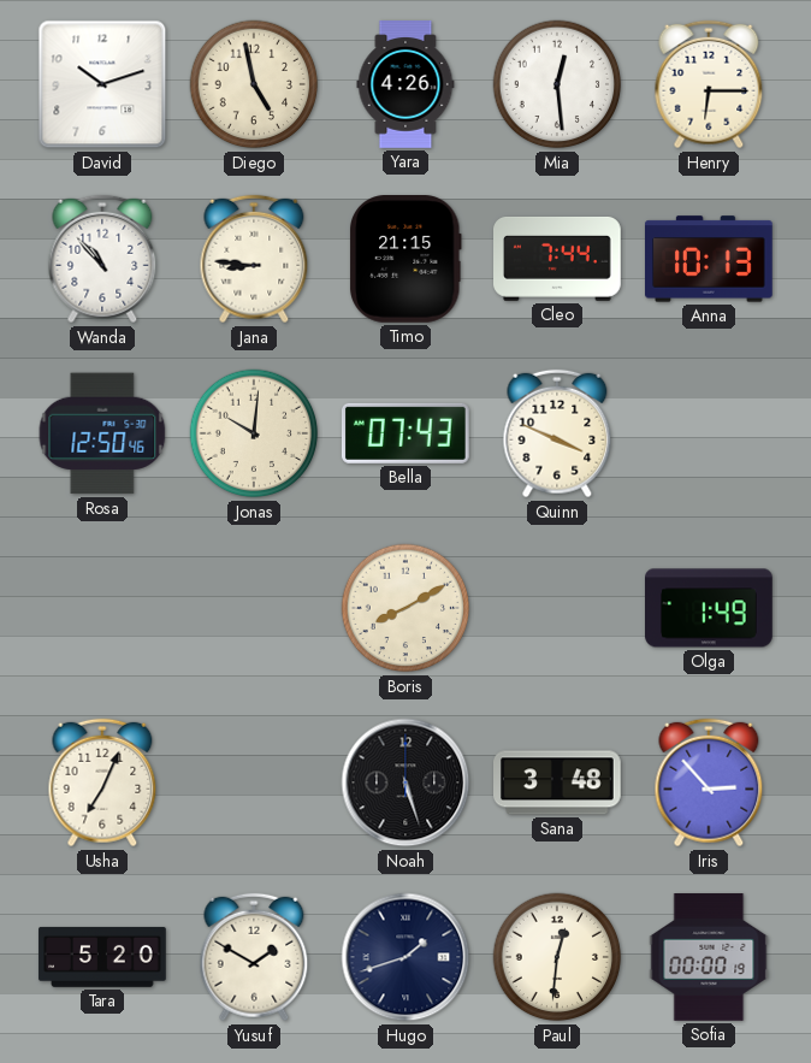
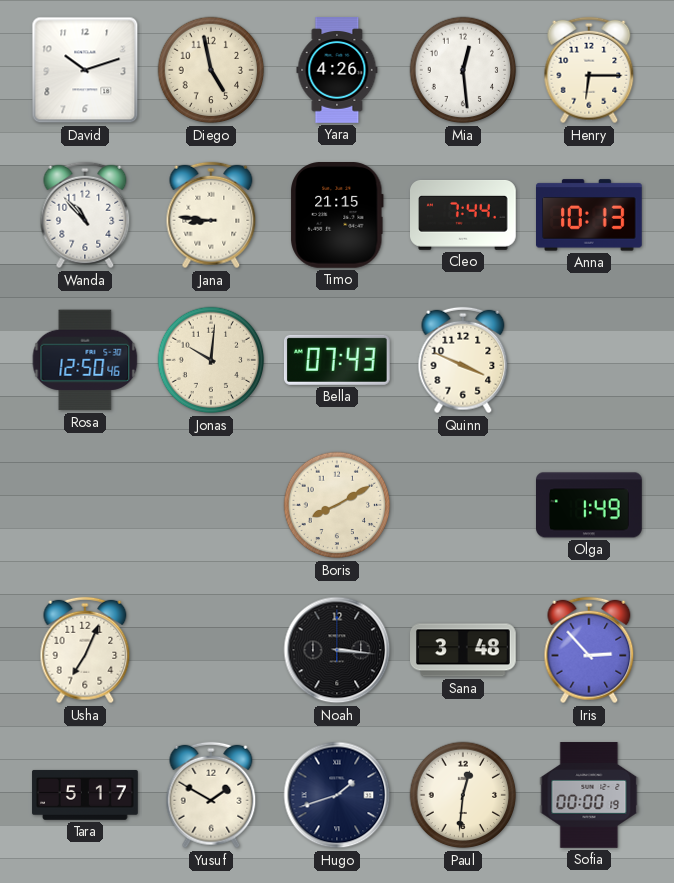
Noah: 5:27 -> 3:16 (337, 650)
Tara: 5:20 -> 5:17 (85, 795)
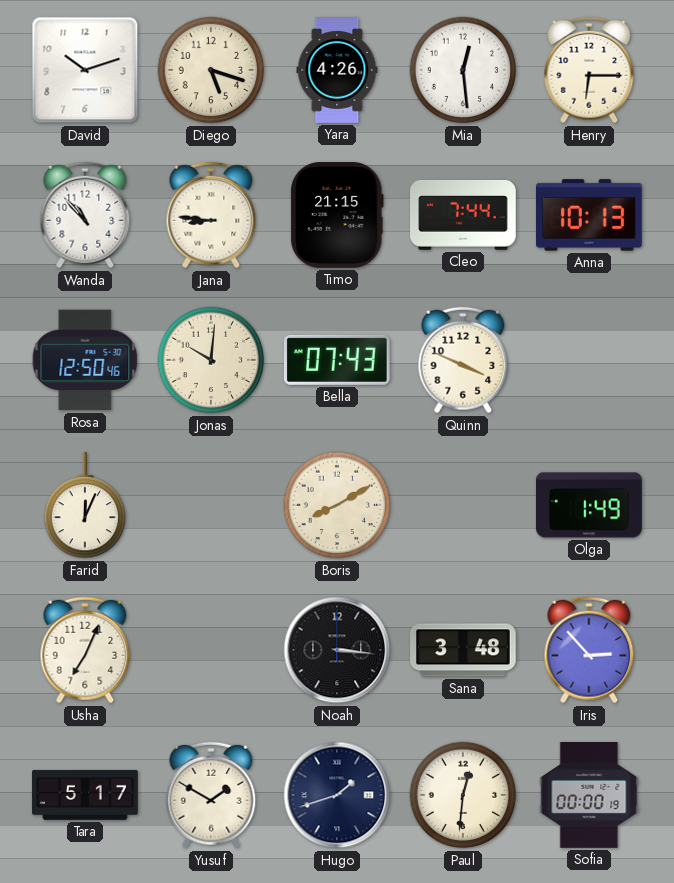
Diego: 4:58 -> 5:18 (211, 70)
Farid: none -> 12:04 (85, 506)
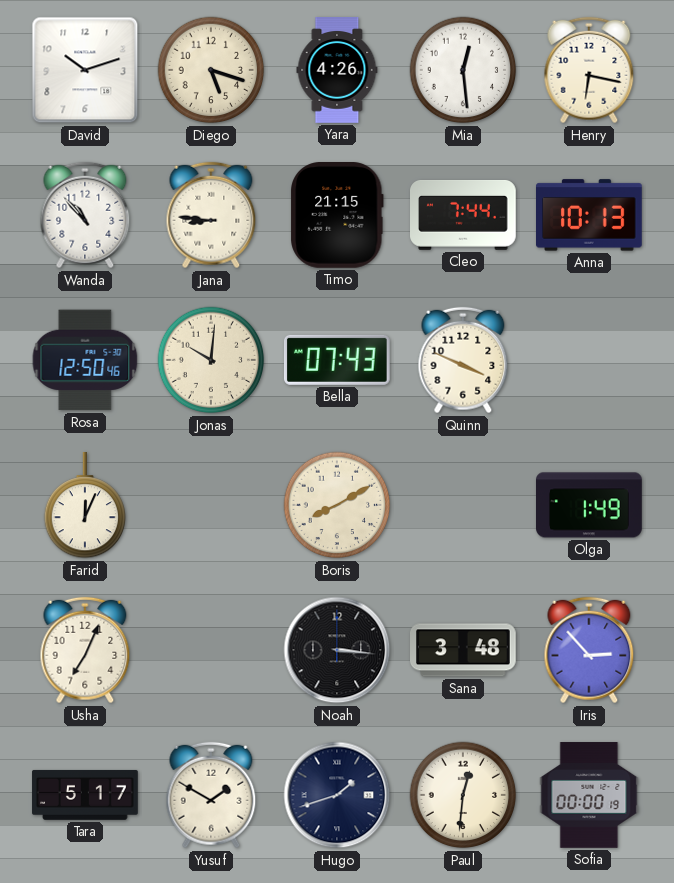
Henry: 6:15 -> 6:17 (589, 70)
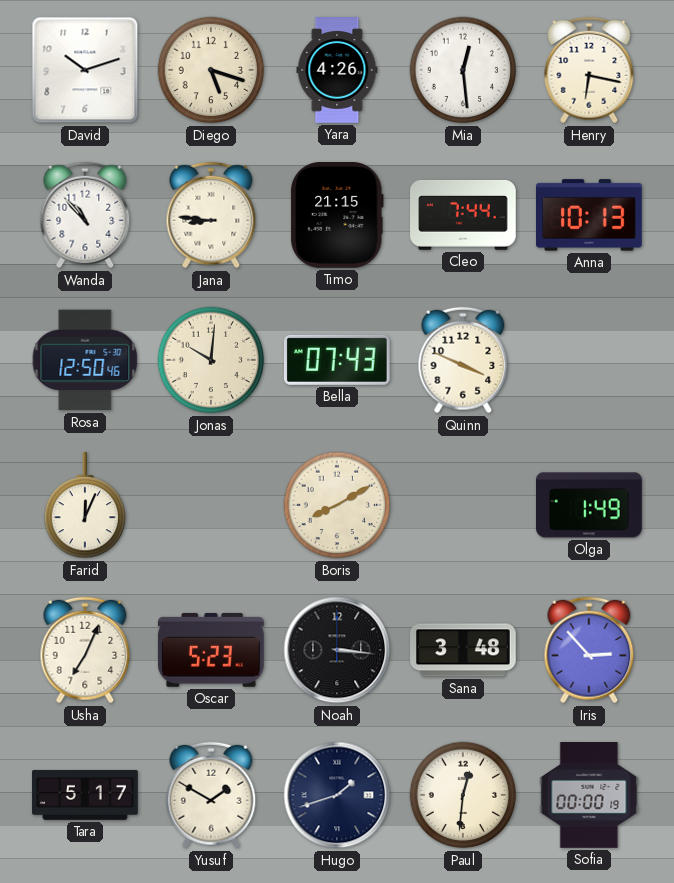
Oscar: none -> 5:23 (211, 650)
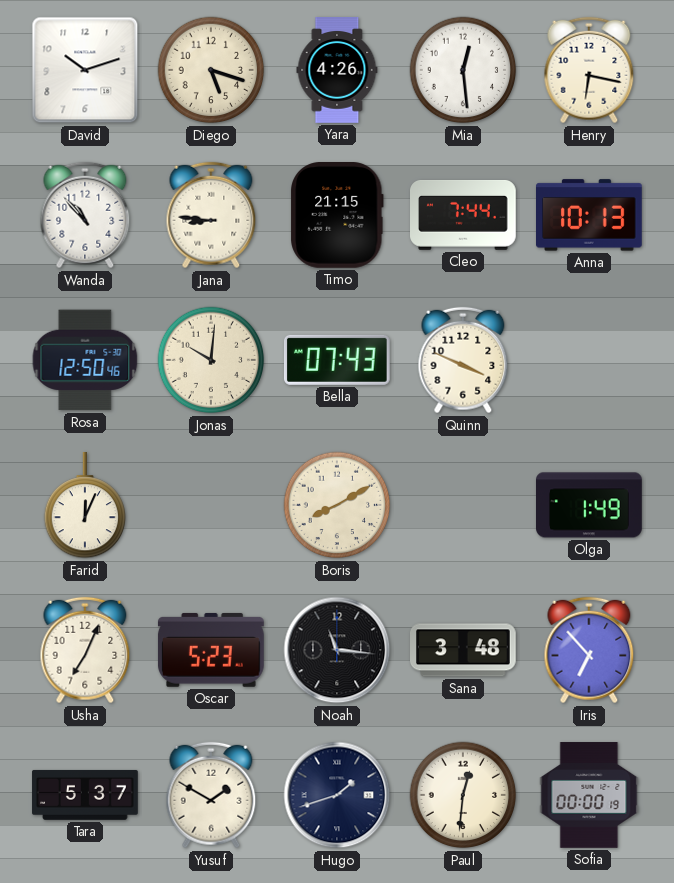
Noah: 3:16 -> 11:16 (337, 650)
Iris: 2:53 -> 6:53 (589, 650)
Tara: 5:17 -> 5:37 (85, 795)
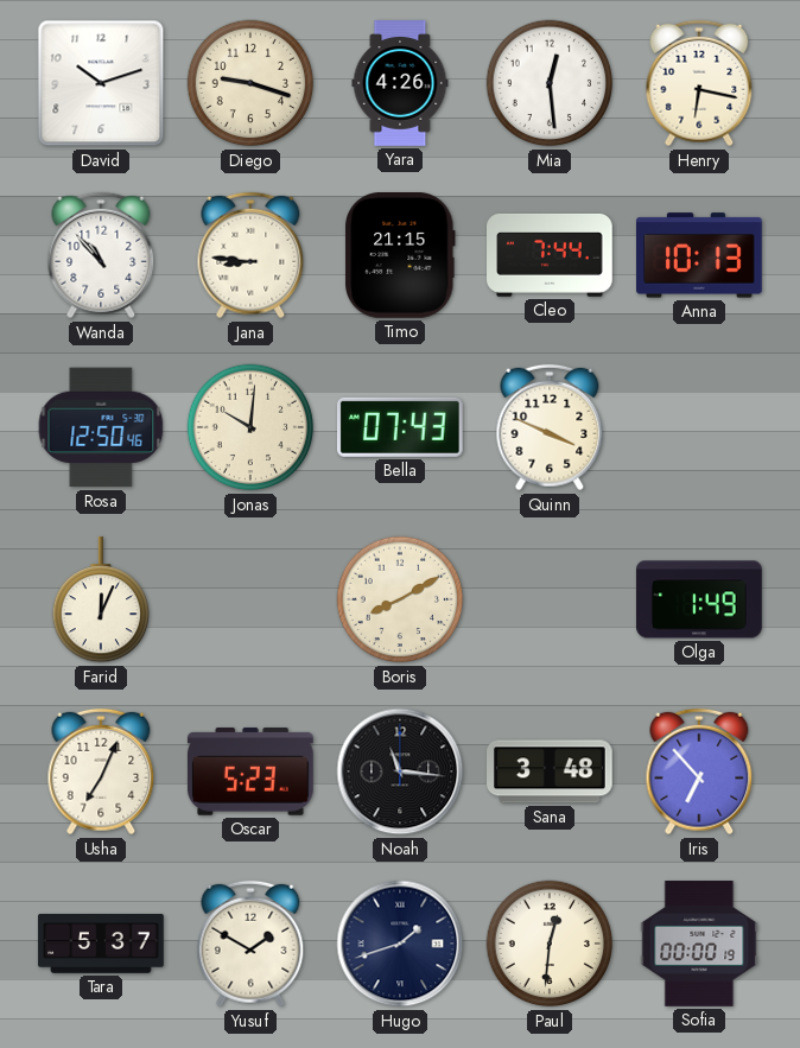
Diego: 5:18 -> 9:18 (250, 83)
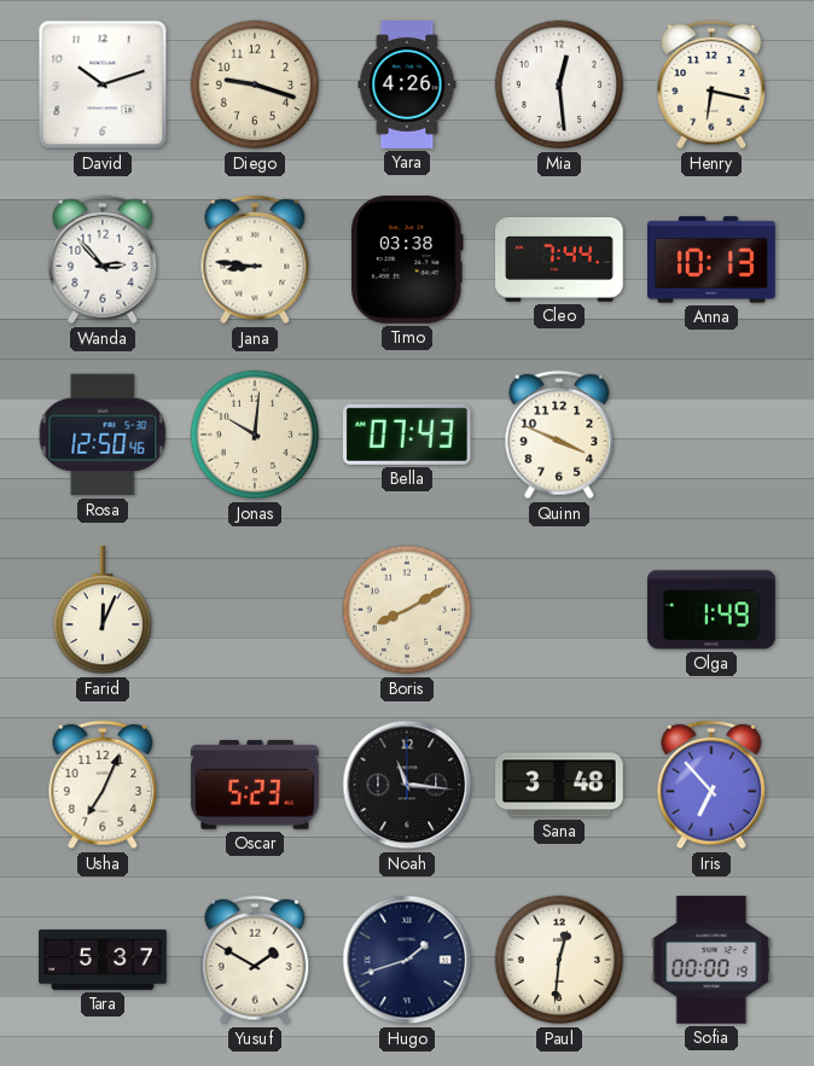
Wanda: 10:53 -> 2:53 (103, 260)
Timo: 21:15 -> 03:38 (408, 261)
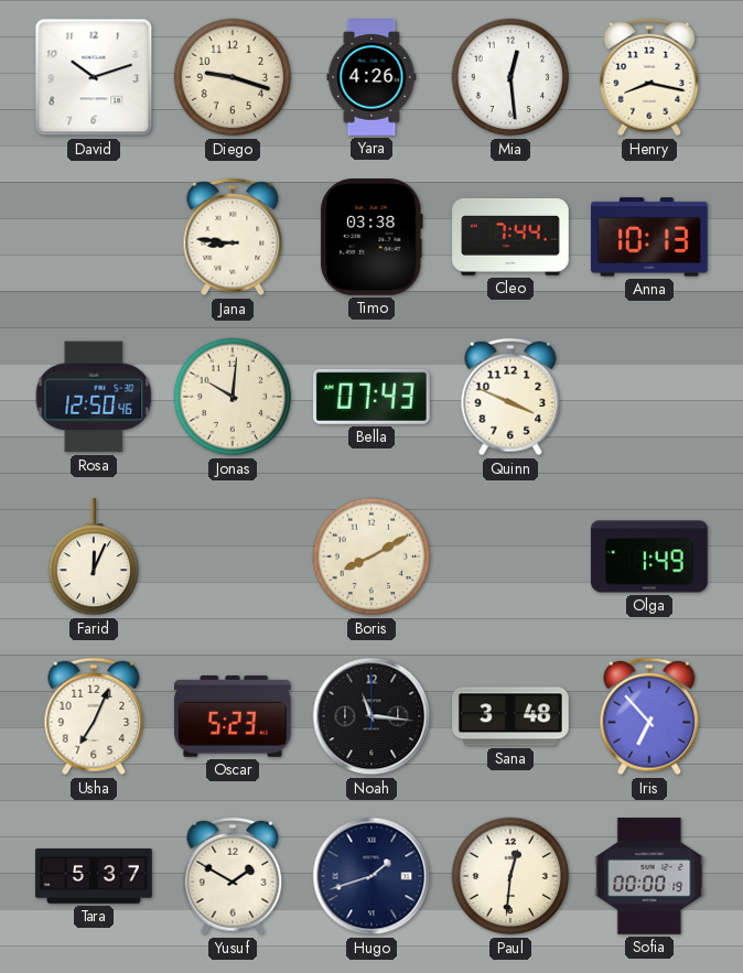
Henry: 6:17 -> 8:17 (649, 77)
Wanda: 2:53 -> none (103, 260)
